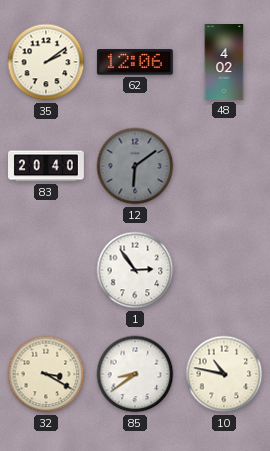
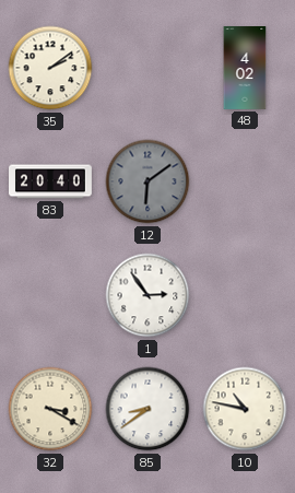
62: 12:06 -> none (135, 62)
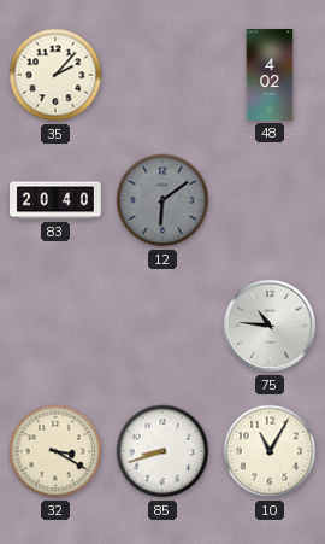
35: 2:09 -> 2:07 (55, 75)
1: 2:54 -> none (147, 295)
75: none -> 10:46 (270, 326)
85: 8:39 -> 8:42 (162, 451)
10: 10:47 -> 11:05 (270, 451)
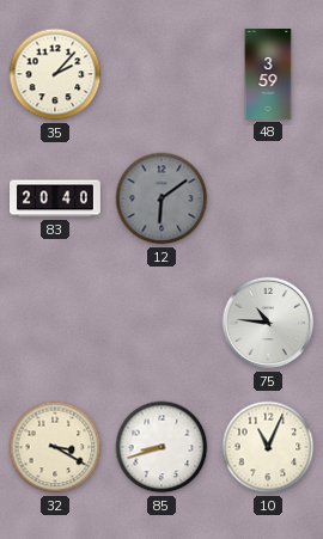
48: 4:02 -> 3:59 (268, 75)
10: 11:05 -> 11:04 (268, 447)
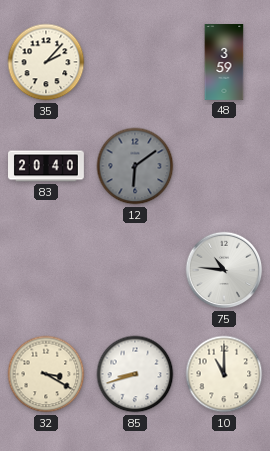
10: 11:04 -> 11:00 (224, 374)
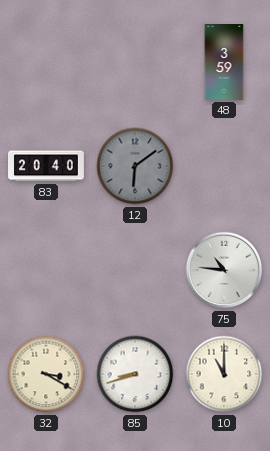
35: 2:07 -> none (46, 62)
